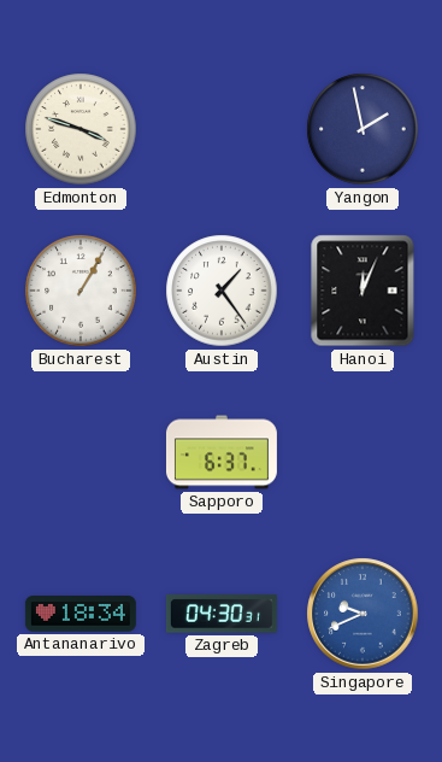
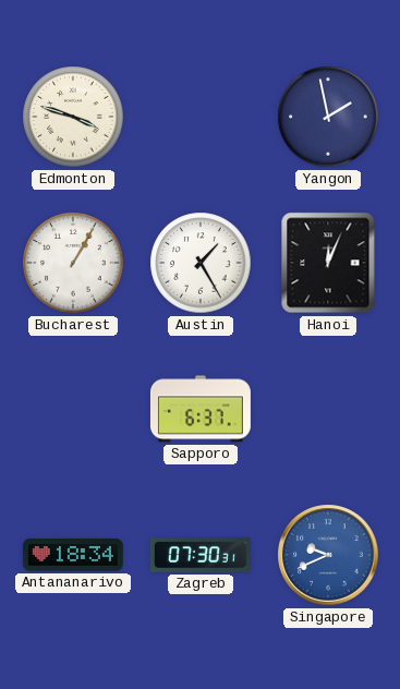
Austin: 1:24 -> 1:25 (201, 263)
Zagreb: 04:30 -> 07:30 (201, 555)
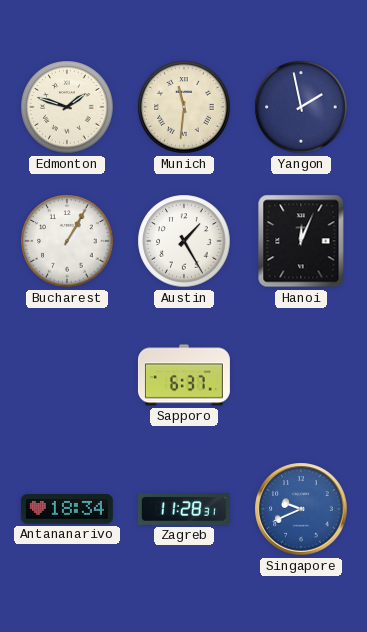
Edmonton: 3:48 -> 1:48 (67, 107)
Munich: none -> 11:31 (184, 107)
Zagreb: 07:30 -> 11:28 (184, 509)
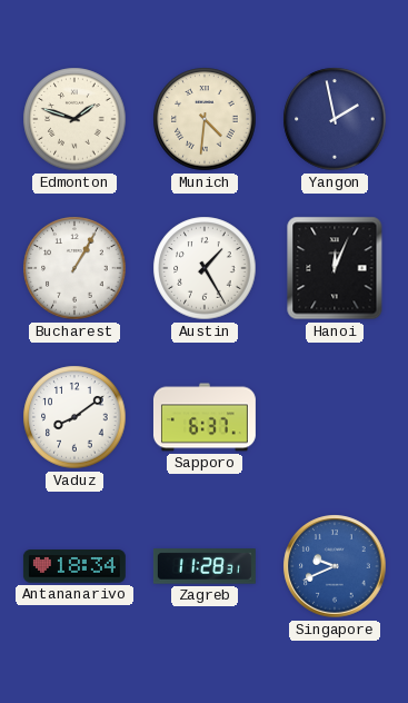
Munich: 11:31 -> 4:31 (205, 119)
Vaduz: none -> 8:09 (74, 417)
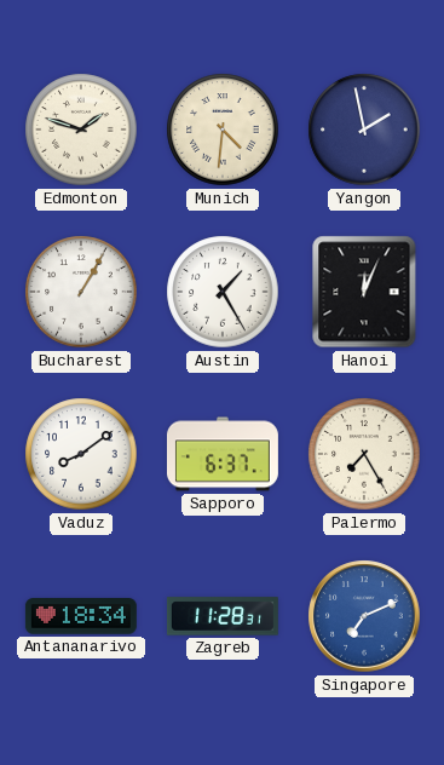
Palermo: none -> 7:25 (364, 454)
Singapore: 9:41 -> 7:11 (364, 616)
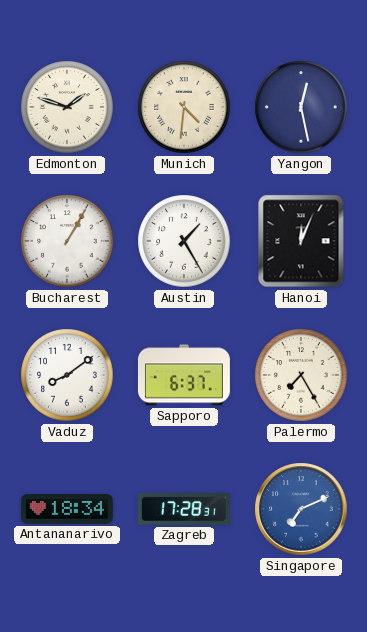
Yangon: 1:58 -> 12:28 (301, 107)
Zagreb: 11:28 -> 17:28 (184, 509)
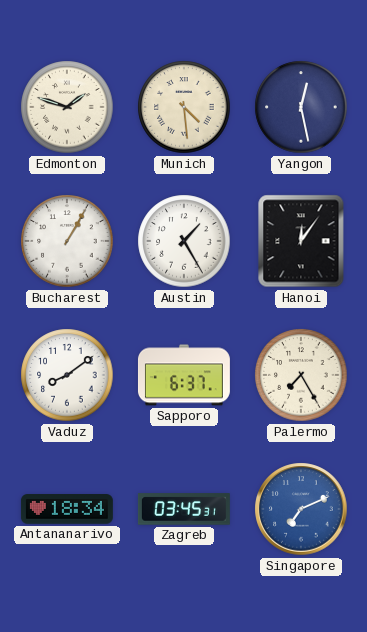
Munich: 4:31 -> 4:29 (184, 107)
Hanoi: 12:04 -> 12:06 (301, 241)
Zagreb: 17:28 -> 03:45 (184, 509)
